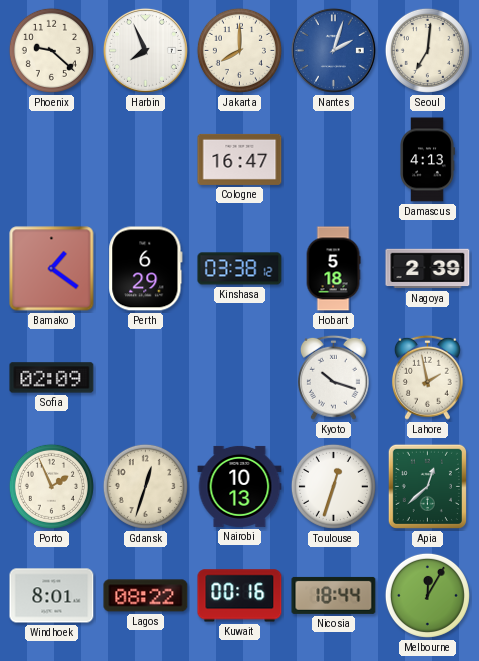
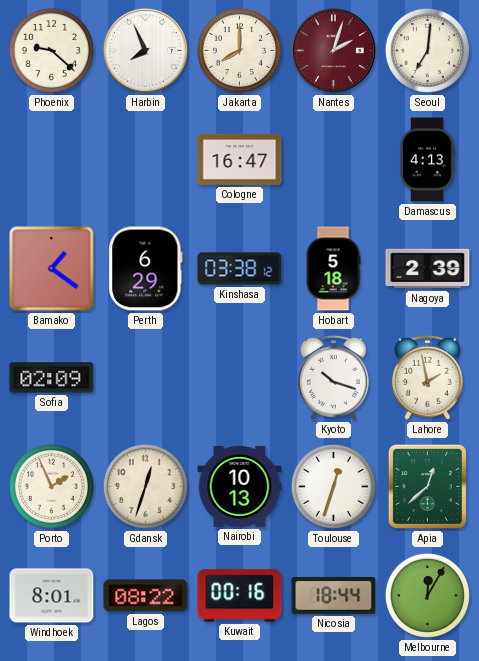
Nantes dial: blue -> burgundy (333, 50)
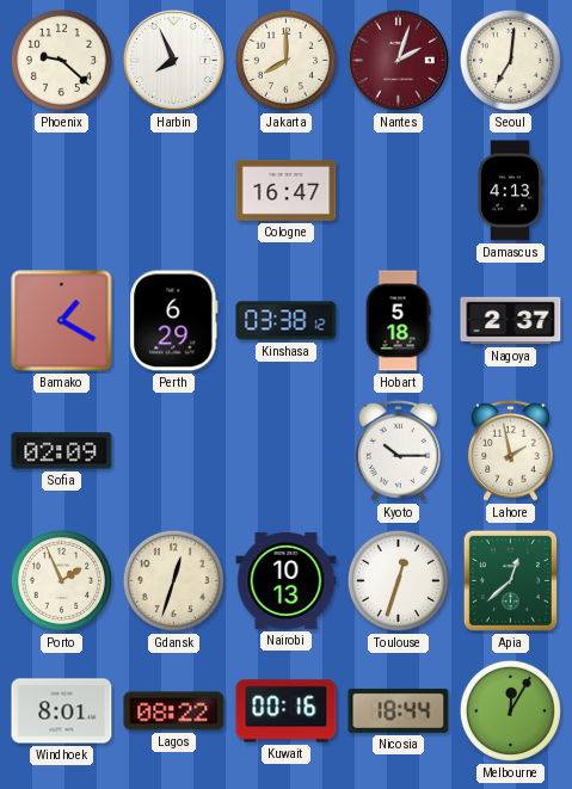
Bamako: 1:21 -> 1:20 (62, 321)
Nagoya: 2:39 -> 2:37 (511, 321)
Kyoto: 10:18 -> 10:15 (398, 450)
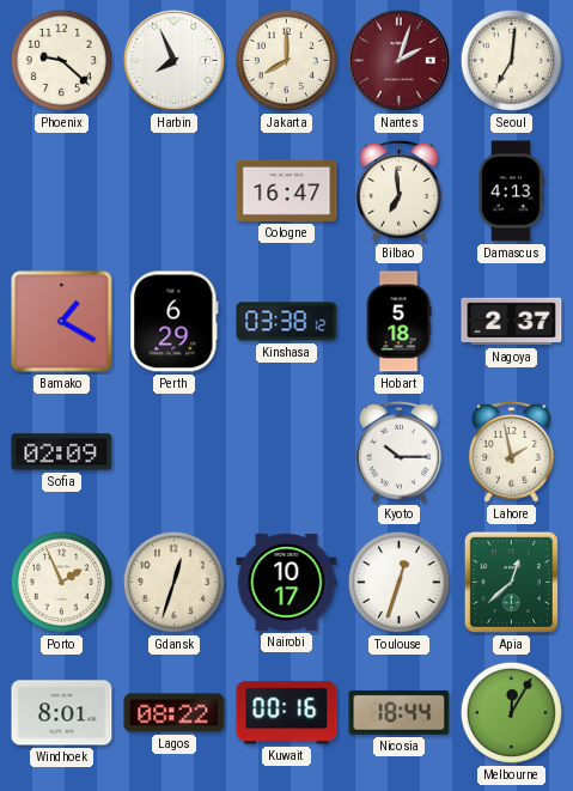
Bilbao: none -> 6:59 (398, 190)
Nairobi: 10:13 -> 10:17 (287, 582)
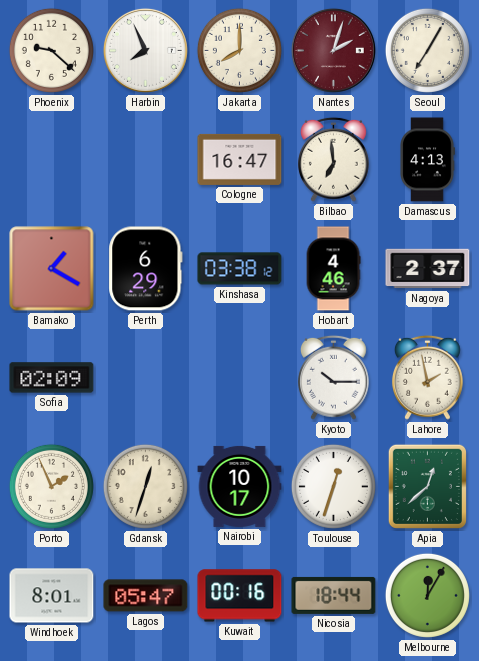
Seoul: 7:01 -> 7:05 (427, 50)
Hobart: 5:18 -> 4:46 (333, 269)
Lagos: 08:22 -> 05:47 (146, 596)
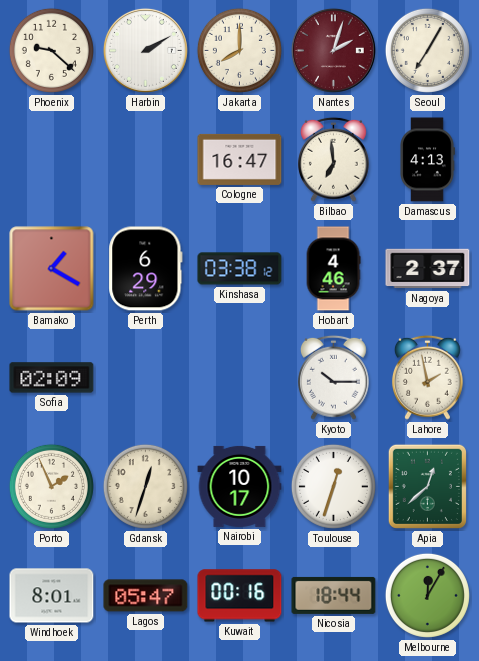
Harbin: 7:56 -> 2:10 (145, 50)
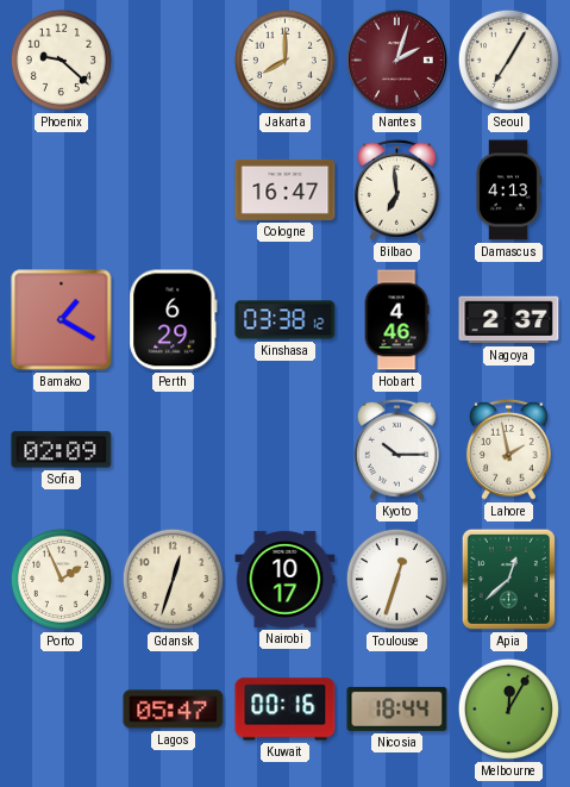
Harbin: 2:10 -> none (145, 50)
Windhoek: 8:01 -> none (52, 596)
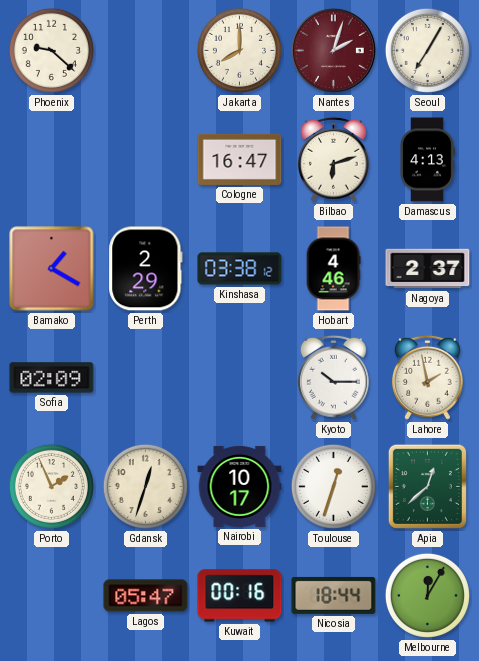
Bilbao: 6:59 -> 6:12 (333, 159)
Perth: 6:29 -> 2:29 (146, 269)
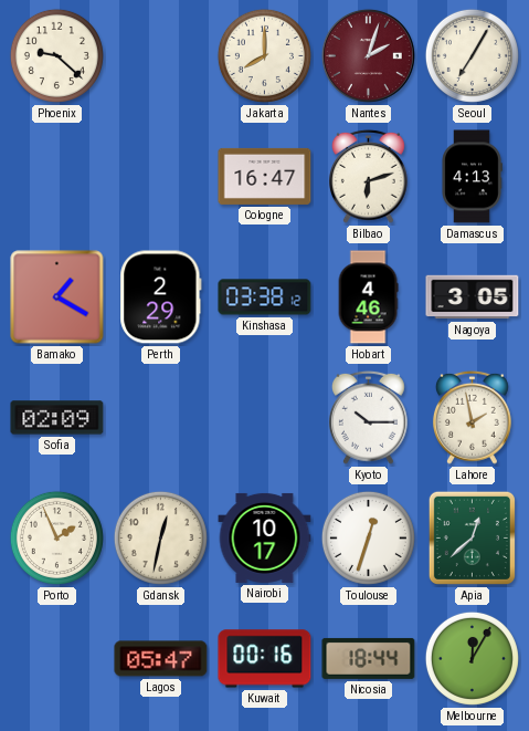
Nagoya: 2:37 -> 3:05 (473, 297)
Gdansk: 12:33 -> 12:32 (160, 537)
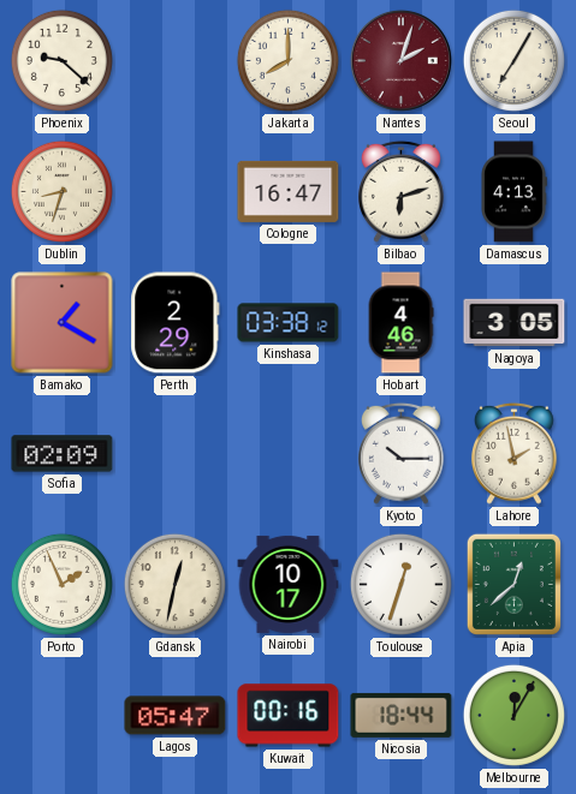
Dublin: none -> 8:33 (61, 191)
